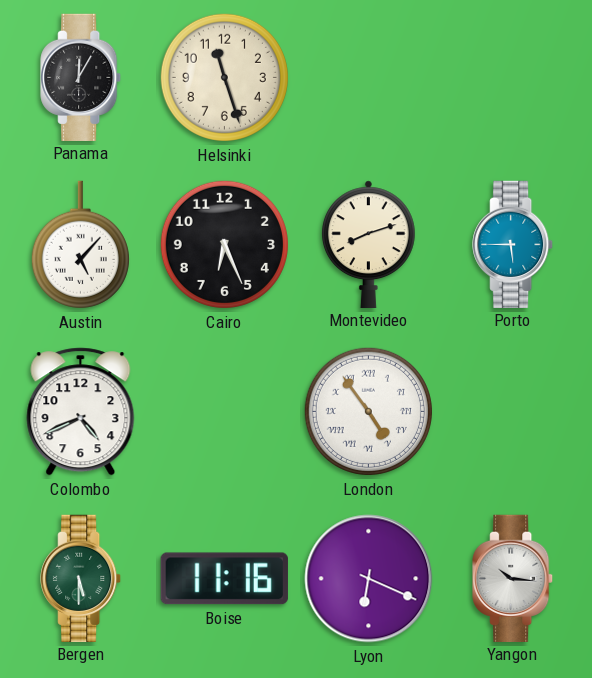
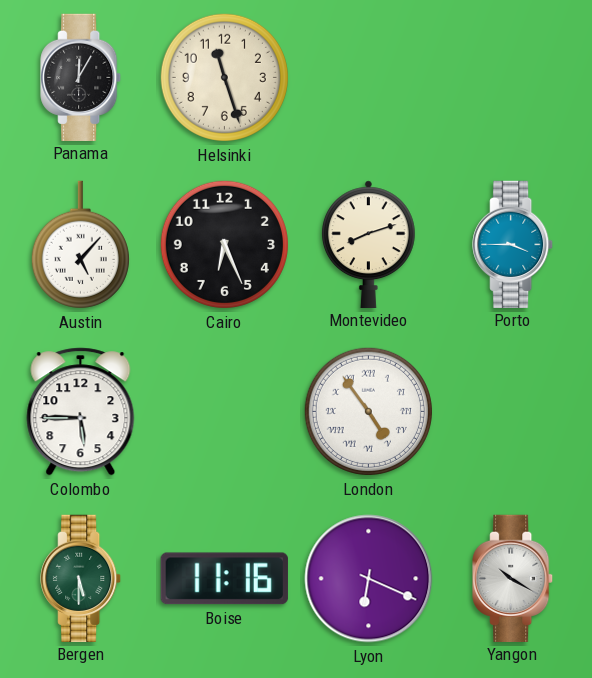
Porto: 5:45 -> 3:45 (513, 244)
Colombo: 4:41 -> 5:45 (81, 412)
Yangon: 10:16 -> 10:20 (513, 578)
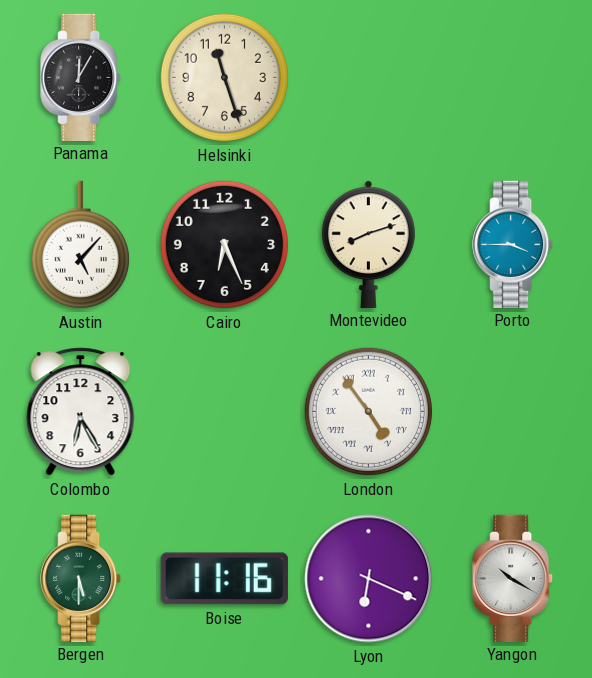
Colombo: 5:45 -> 6:25 (81, 412)
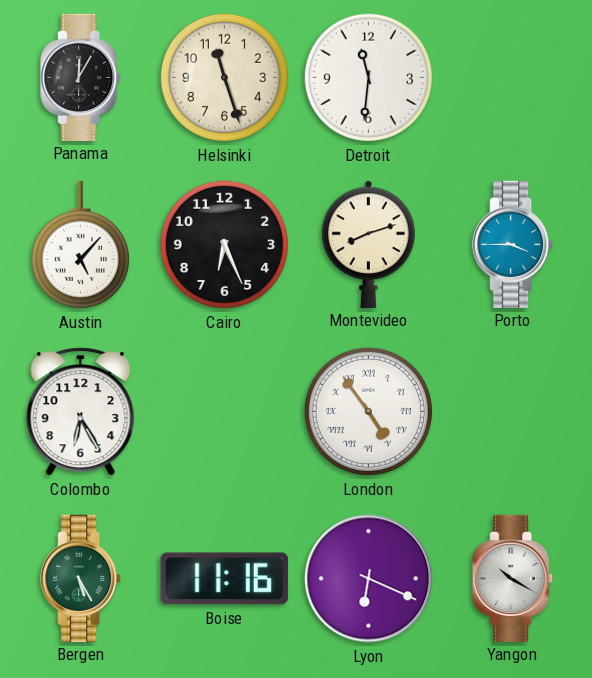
Detroit: none -> 11:31 (368, 77)
Bergen: 5:30 -> 5:25 (81, 578)
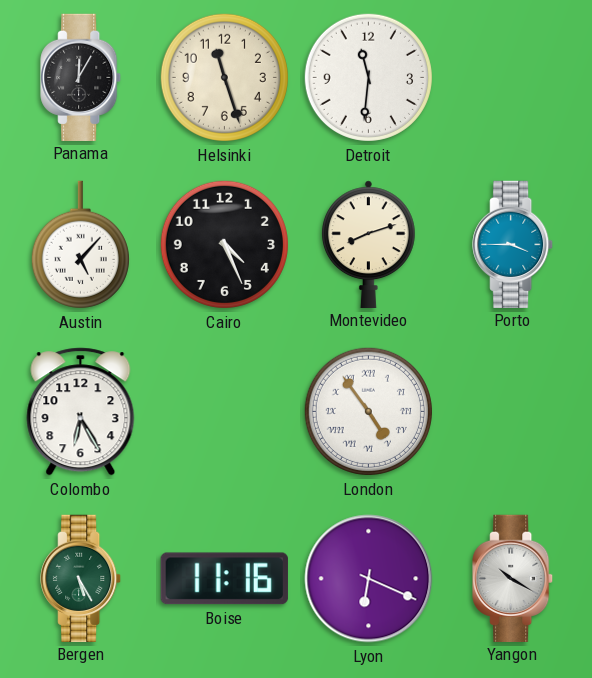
Cairo: 6:26 -> 4:26 (224, 244)
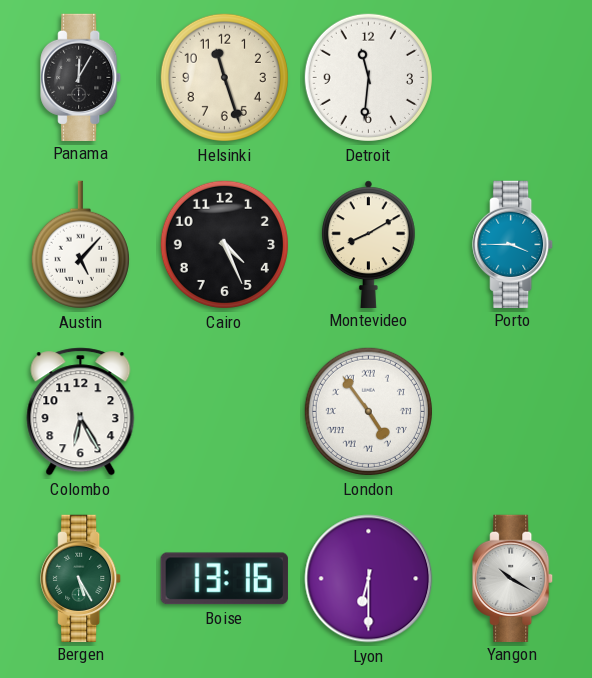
Montevideo: 8:12 -> 8:10 (368, 244)
Boise: 11:16 -> 13:16 (224, 579)
Lyon: 6:19 -> 6:30 (369, 579)
